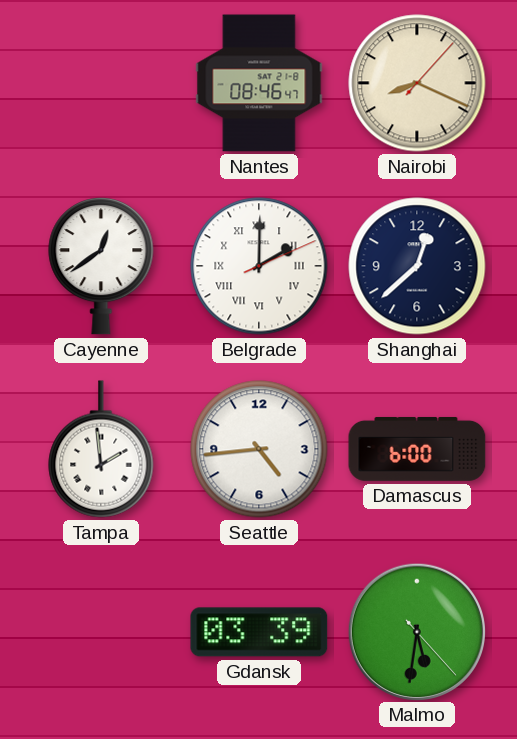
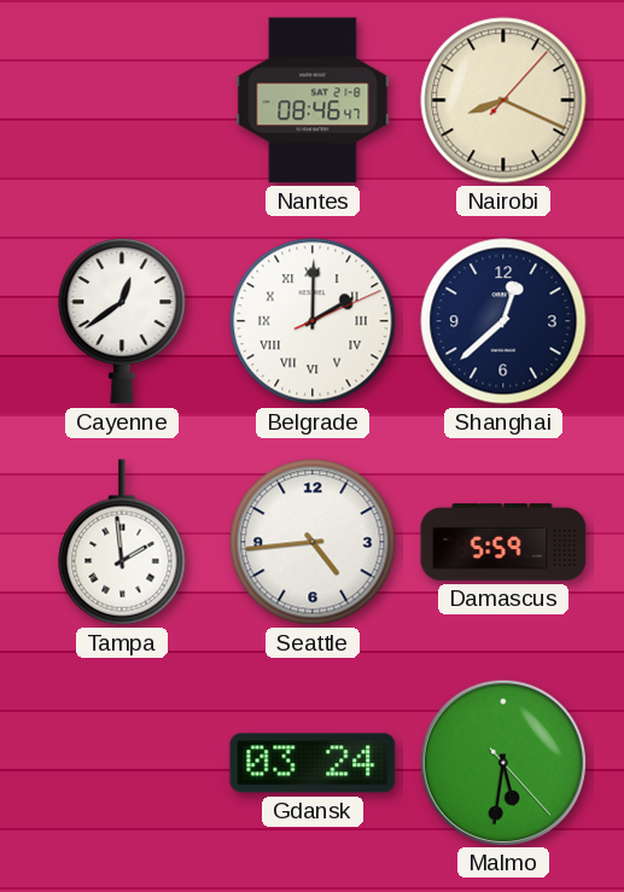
Damascus: 6:00 -> 5:59 (503, 542)
Gdansk: 03:39 -> 03:24 (313, 763)
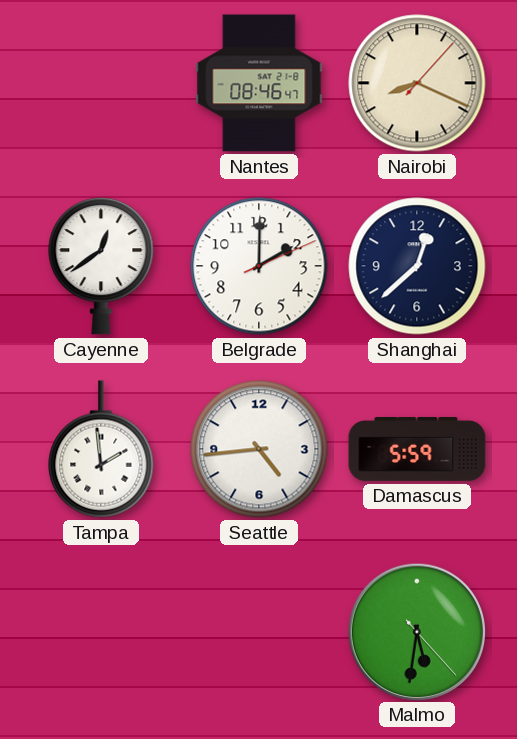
Belgrade numerals: Roman -> Arabic (259, 266)
Gdansk: 03:24 -> none (313, 763)
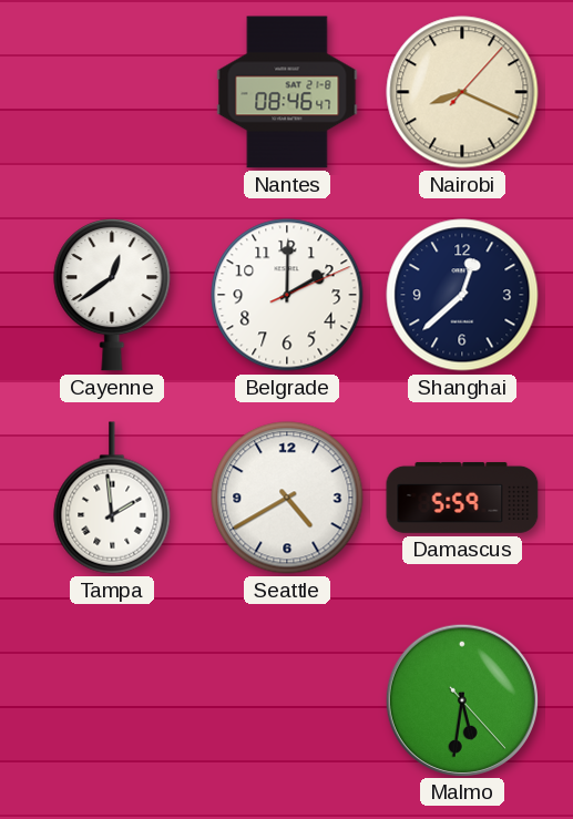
Seattle: 4:44 -> 4:40 (287, 498)
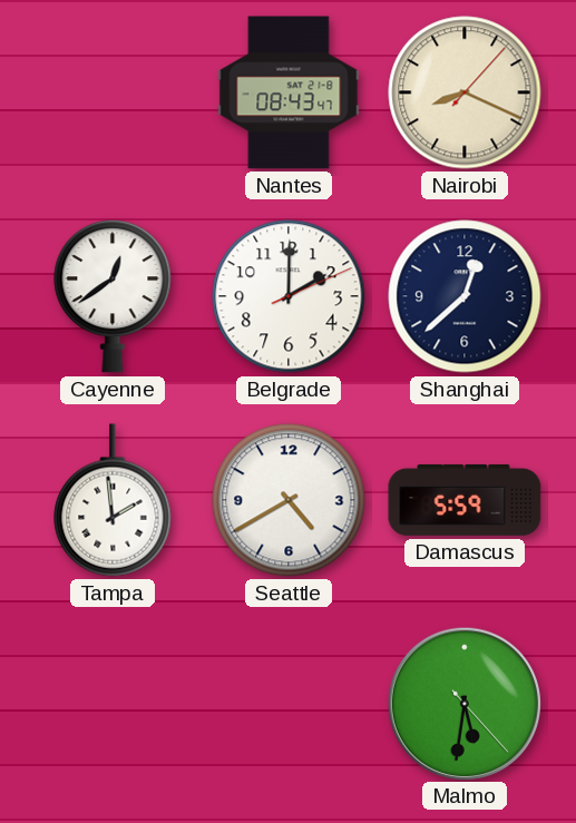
Nantes: 08:46 -> 08:43 (289, 92)
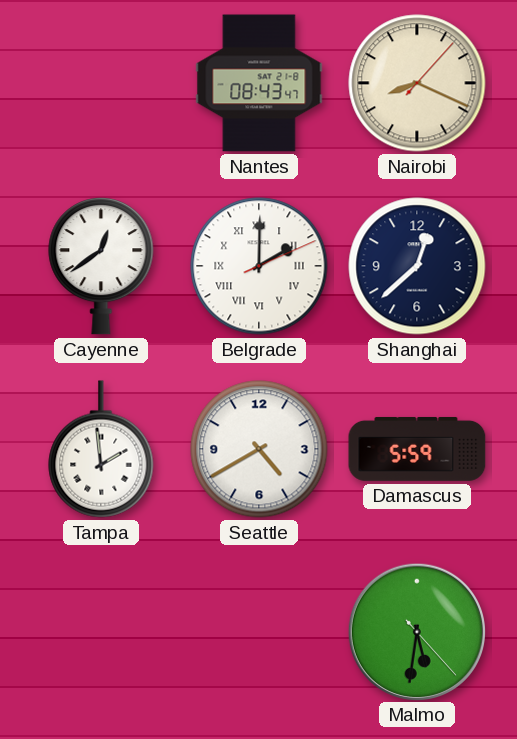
Belgrade numerals: Arabic -> Roman (259, 266)
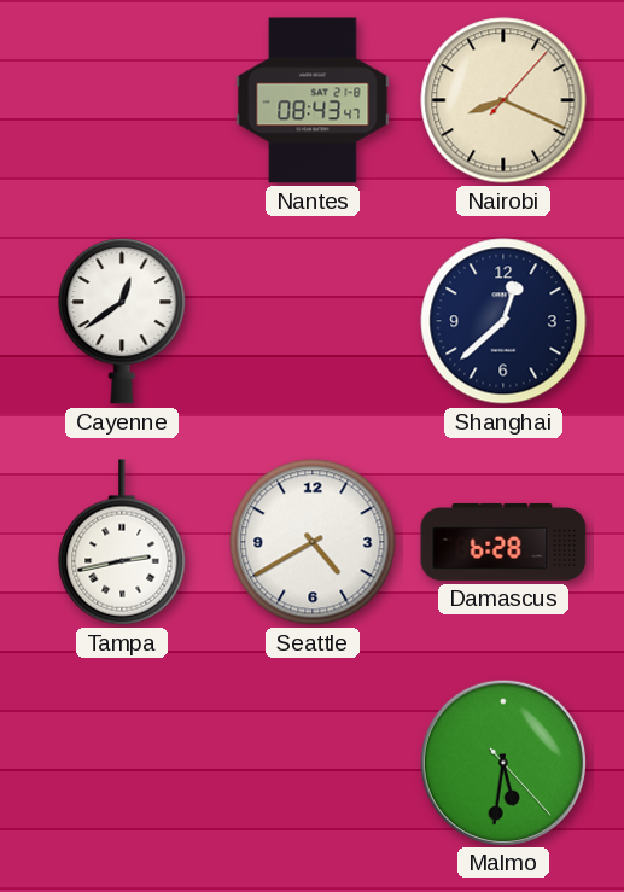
Belgrade: 2:00 -> none (259, 266)
Tampa: 1:59 -> 2:43 (122, 542)
Damascus: 5:59 -> 6:28 (503, 542)
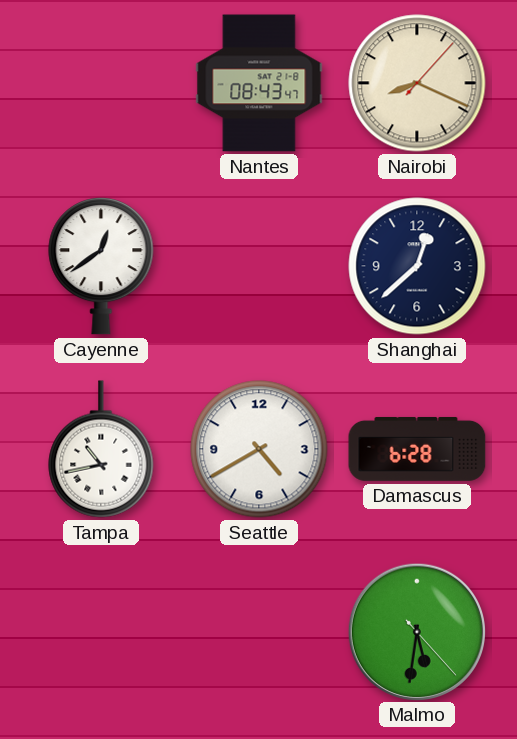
Tampa: 2:43 -> 10:43 (101, 449)
